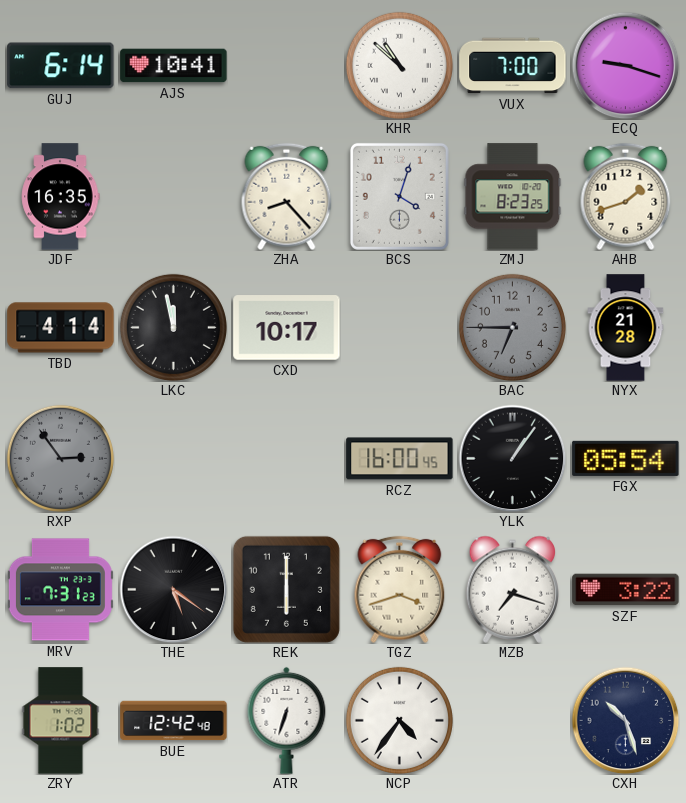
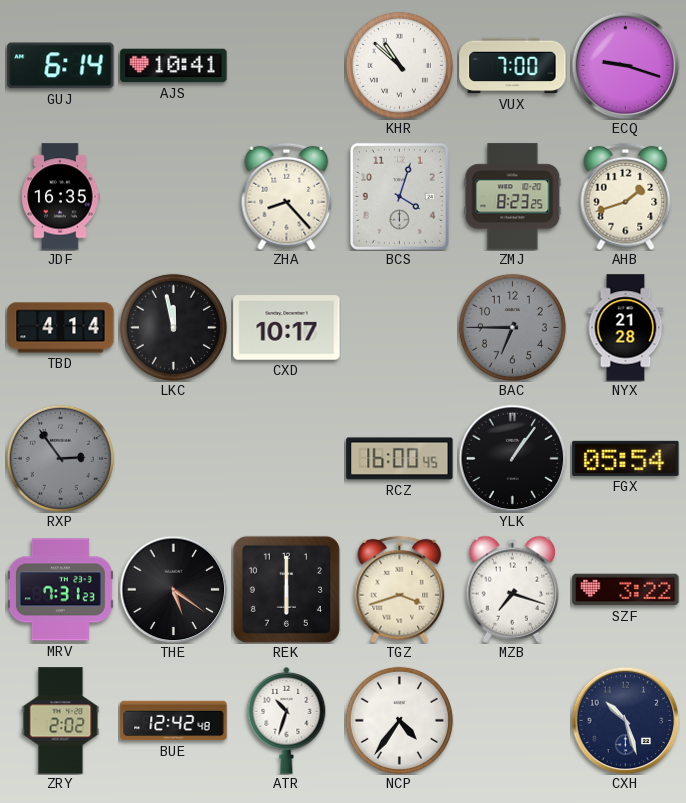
ZRY: 1:02 -> 2:02 (61, 721)
ATR: 6:33 -> 10:33 (287, 720)
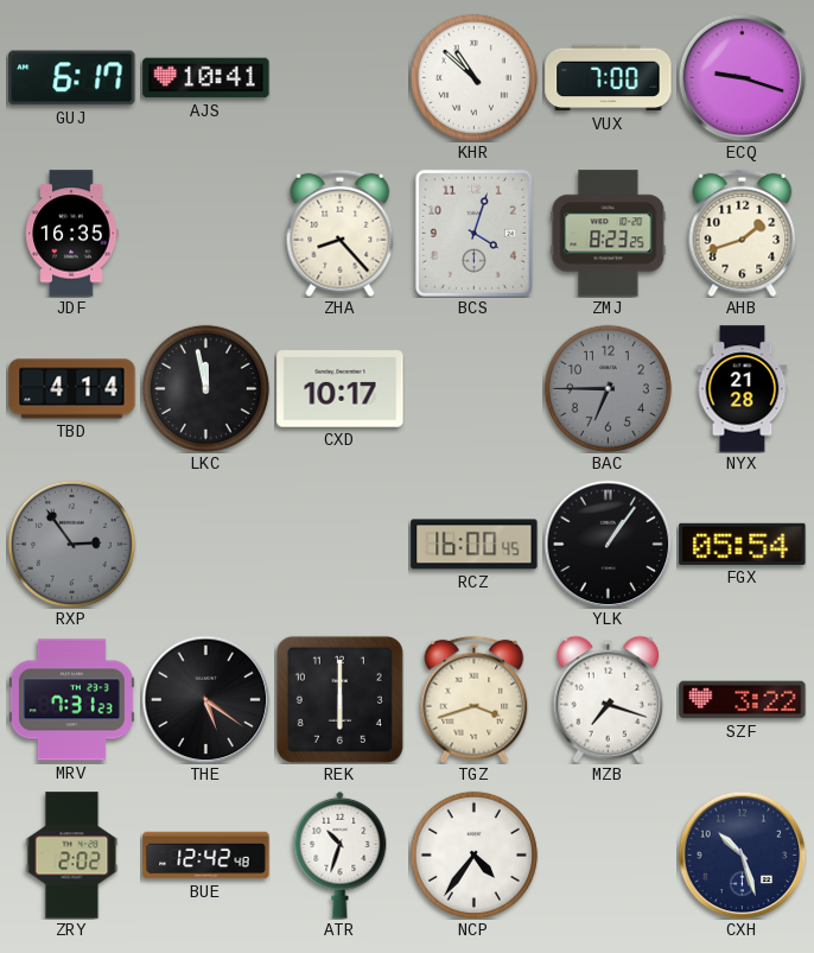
GUJ: 6:14 -> 6:17 (72, 78)
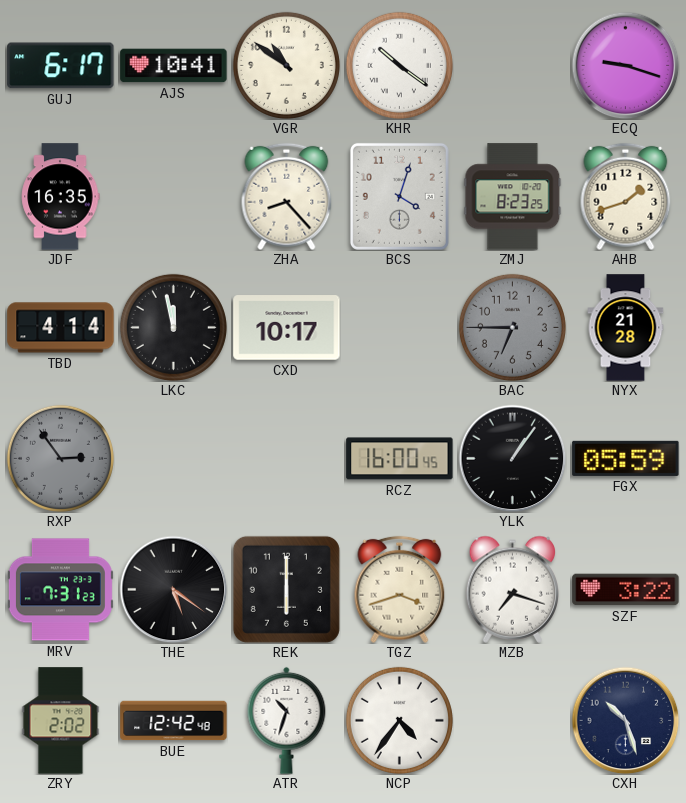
VGR: none -> 10:51 (286, 65)
KHR: 10:52 -> 10:21 (399, 65)
VUX: 7:00 -> none (609, 78)
FGX: 05:54 -> 05:59 (626, 458)
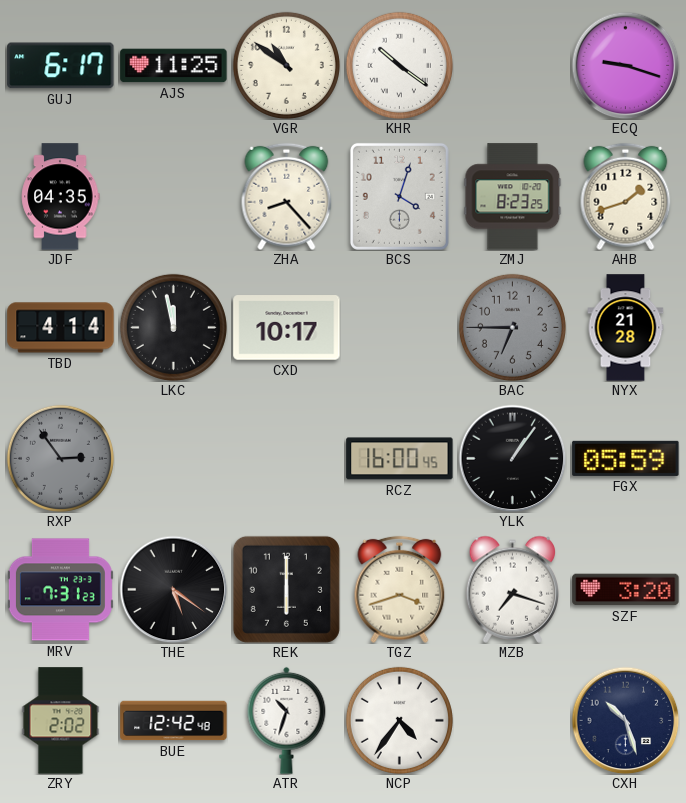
AJS: 10:41 -> 11:25 (174, 66)
JDF: 16:35 -> 04:35 (60, 197)
SZF: 3:22 -> 3:20 (626, 590)
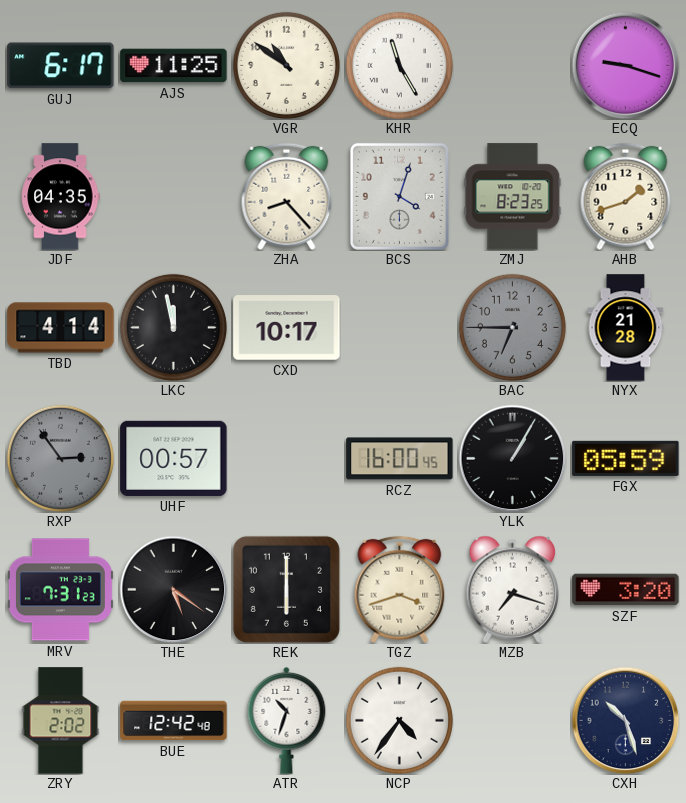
KHR: 10:21 -> 11:25 (399, 65)
UHF: none -> 00:57 (174, 458)
YLK: 1:06 -> 1:05 (512, 458)
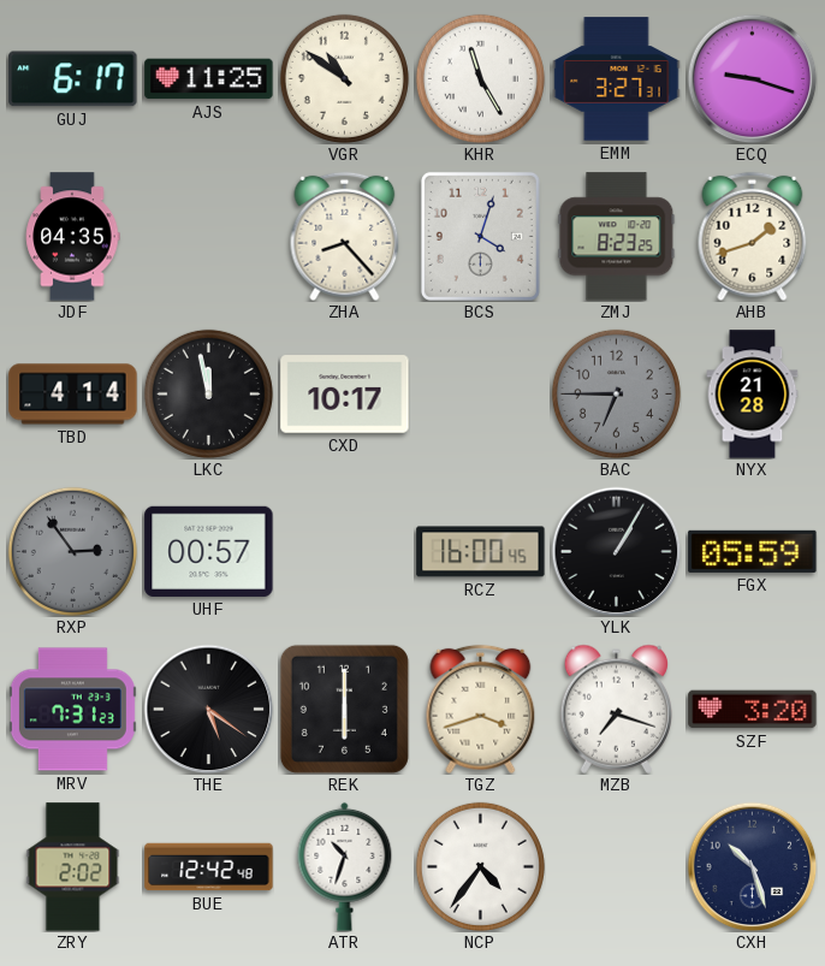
EMM: none -> 3:27 (617, 79)
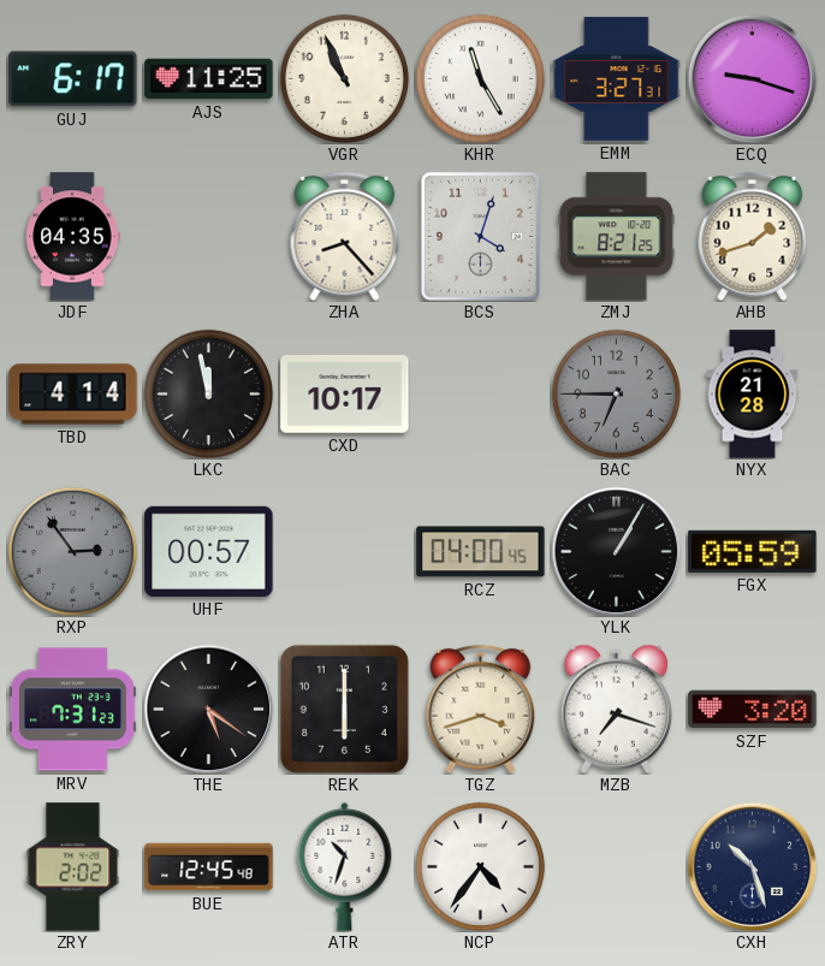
VGR: 10:51 -> 10:56 (344, 78)
ZMJ: 8:23 -> 8:21 (617, 237)
RCZ: 16:00 -> 04:00 (481, 552)
BUE: 12:42 -> 12:45 (209, 867)
